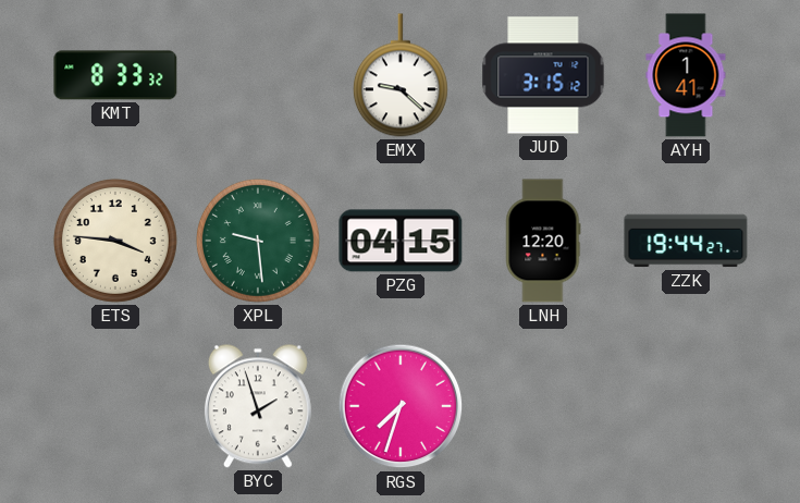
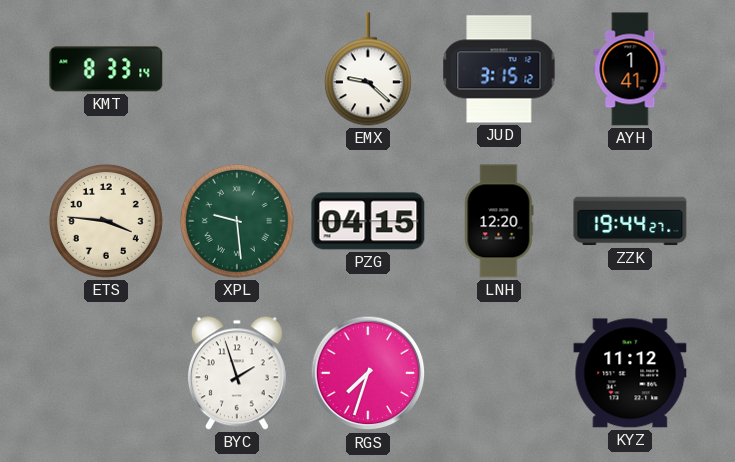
KMT: 8:33:32 -> 8:33:14 (106, 69)
KYZ: none -> 11:12 (630, 373)
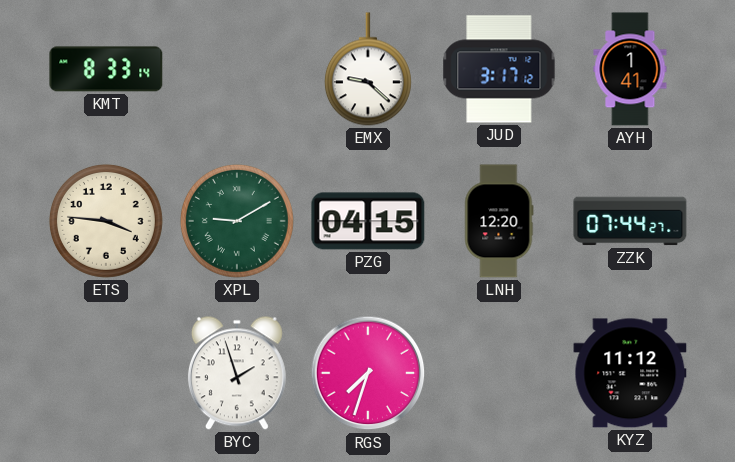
JUD: 3:15 -> 3:17 (499, 69)
XPL: 9:29 -> 9:10 (237, 221)
ZZK: 19:44 -> 07:44 (630, 221)
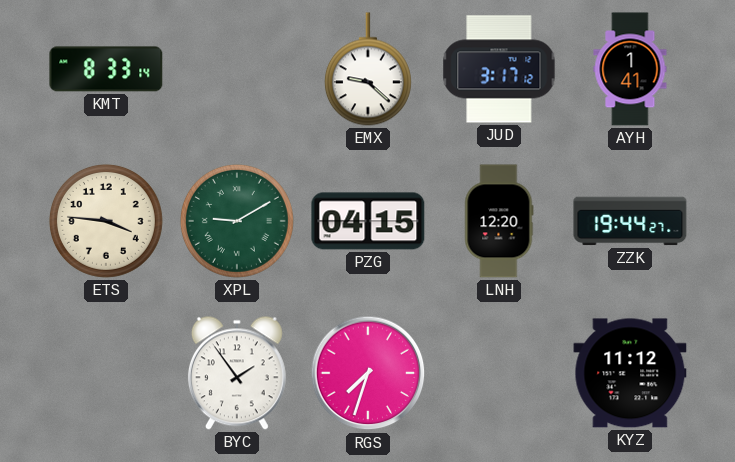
ZZK: 07:44 -> 19:44 (630, 221)
BYC: 1:57 -> 1:54 (237, 373)
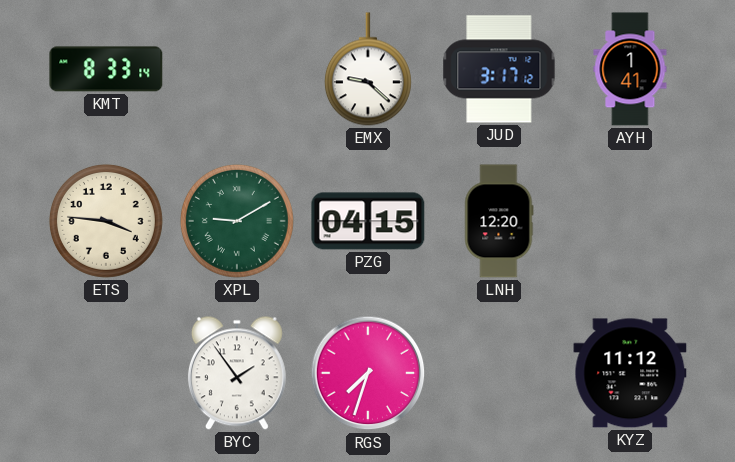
ZZK: 19:44 -> none (630, 221)
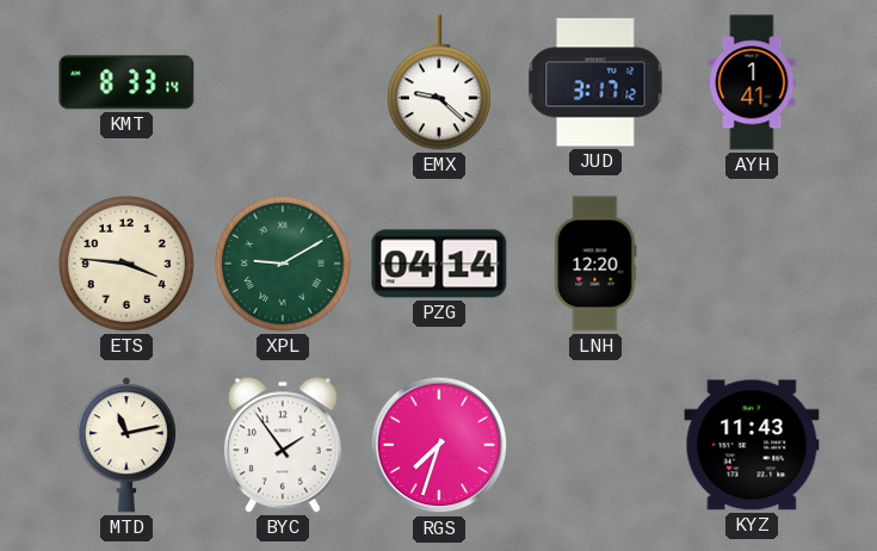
PZG: 04:15 -> 04:14 (439, 264)
MTD: none -> 11:13 (126, 445)
KYZ: 11:12 -> 11:43 (752, 445)
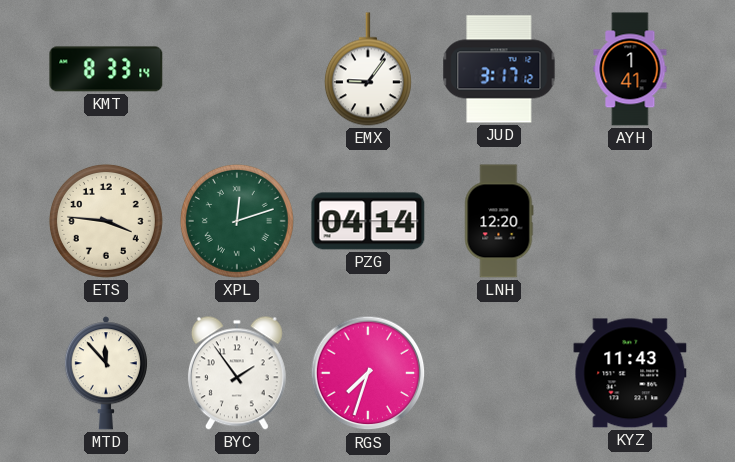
EMX: 9:22 -> 9:06 (368, 69)
XPL: 9:10 -> 12:12 (237, 221)
MTD: 11:13 -> 11:53 (106, 373)
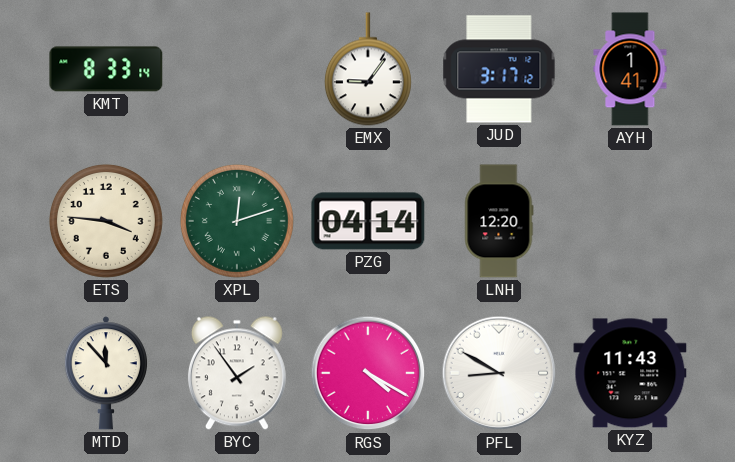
RGS: 7:33 -> 4:20 (368, 373)
PFL: none -> 8:50 (499, 373)
